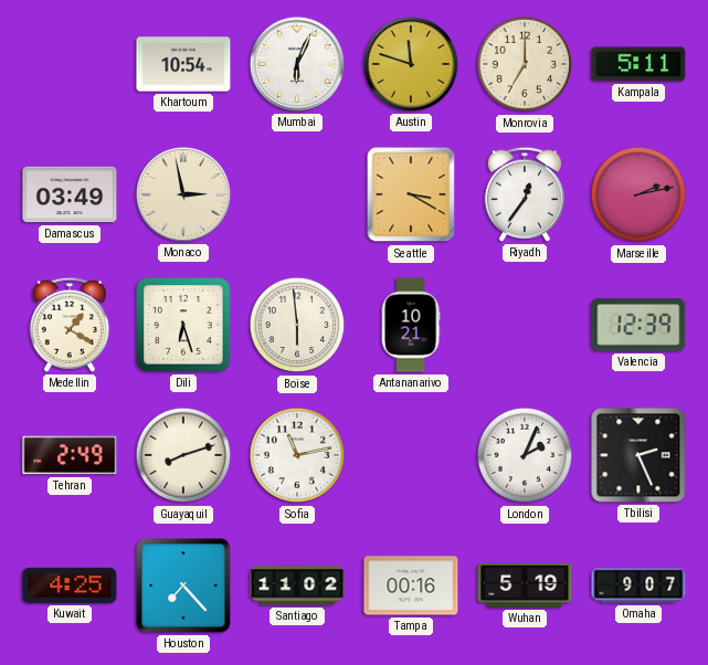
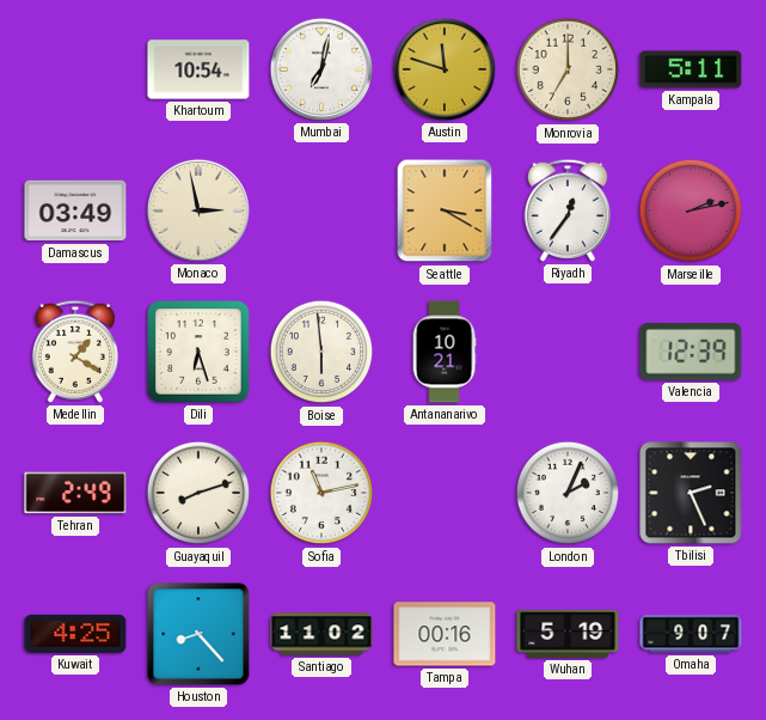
Mumbai: 6:04 -> 7:02 (321, 69)
Houston: 7:23 -> 8:23 (198, 634)
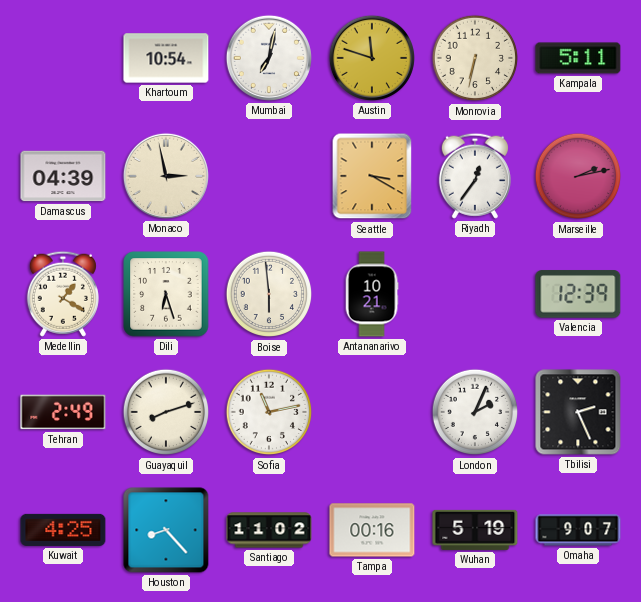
Monrovia: 7:00 -> 6:32 (475, 58)
Damascus: 03:49 -> 04:39 (63, 176)
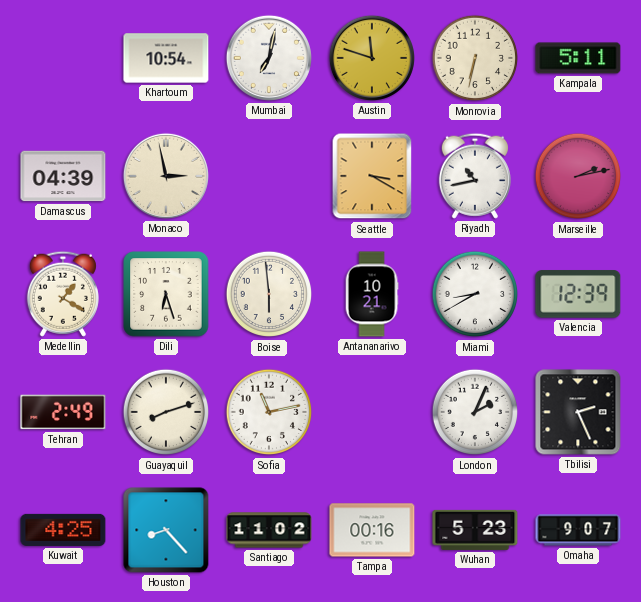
Riyadh: 12:36 -> 10:43 (475, 176)
Miami: none -> 8:40 (475, 294)
Wuhan: 5:19 -> 5:23 (475, 530)
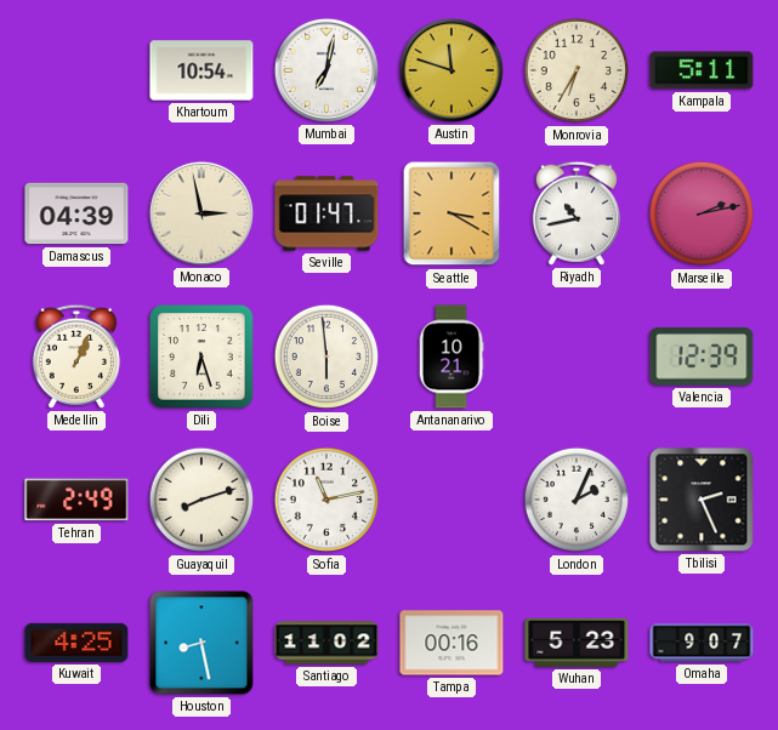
Monrovia: 6:32 -> 6:35 (577, 70)
Seville: none -> 01:47 (326, 213)
Medellin: 1:20 -> 1:04 (76, 357)
Miami: 8:40 -> none (475, 294)
Houston: 8:23 -> 8:28 (201, 643)
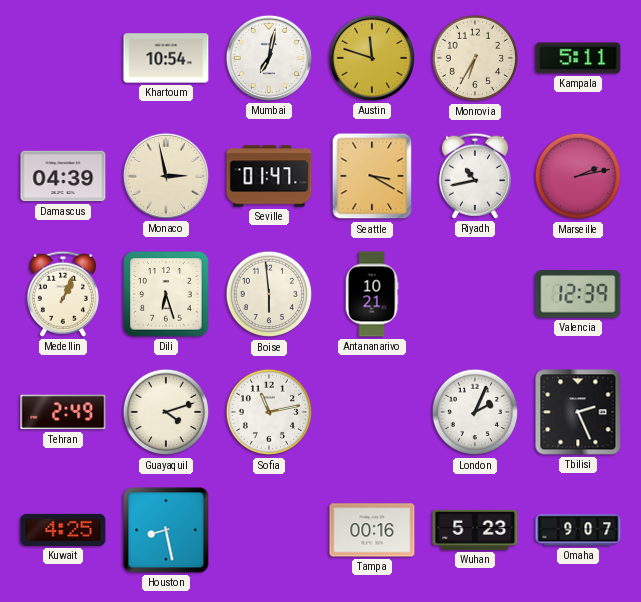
Guayaquil: 8:12 -> 4:12 (166, 412)
Santiago: 11:02 -> none (326, 643)
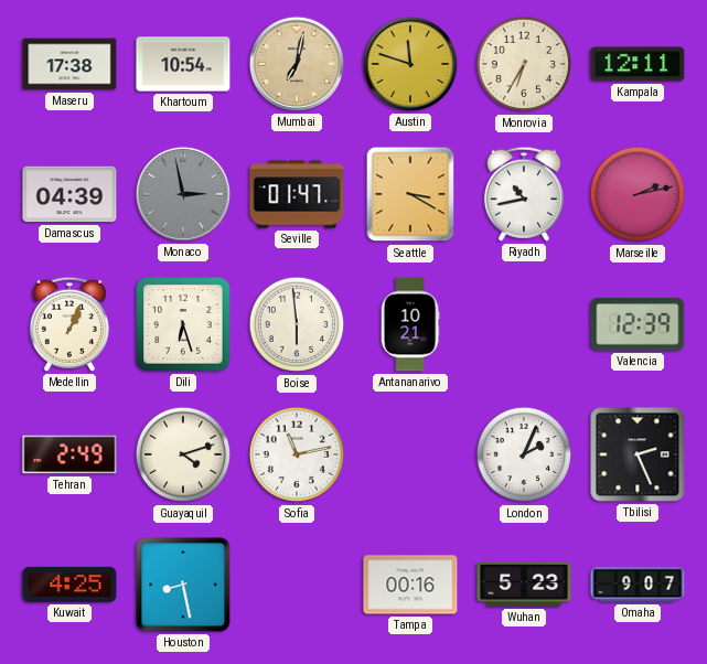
Maseru: none -> 17:38 (69, 64)
Mumbai dial: white -> champagne (297, 64)
Kampala: 5:11 -> 12:11 (638, 64)
Monaco dial: cream -> grey (183, 194)
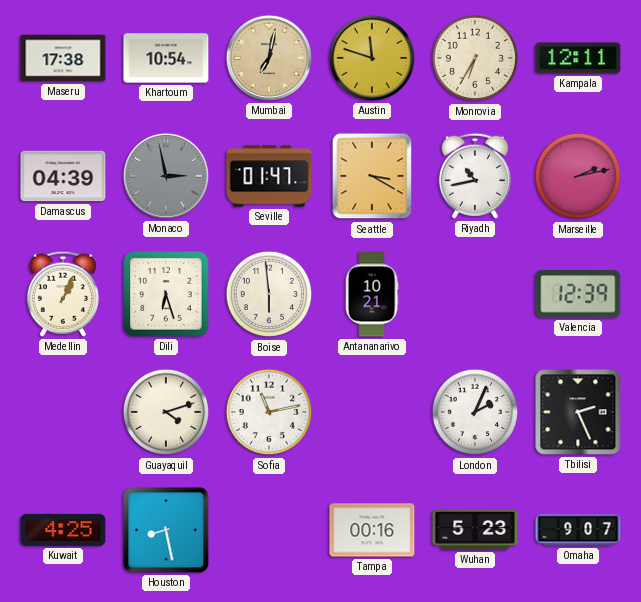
Tehran: 2:49 -> none (69, 454)
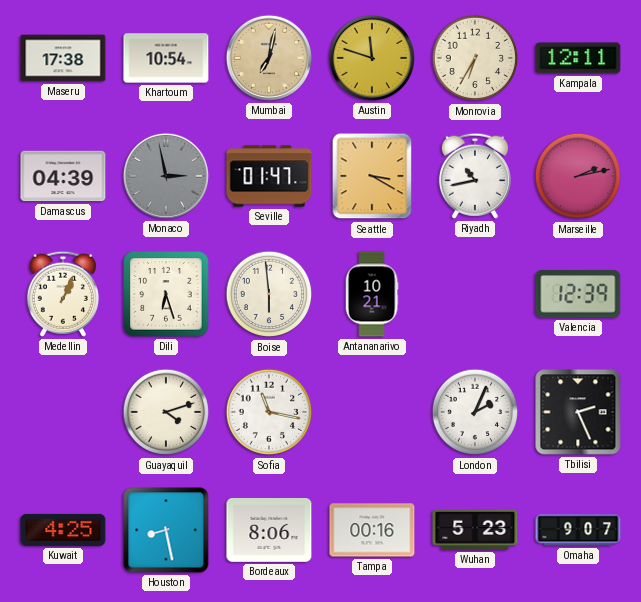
Sofia: 11:13 -> 11:17 (269, 412)
Bordeaux: none -> 8:06 (269, 531)
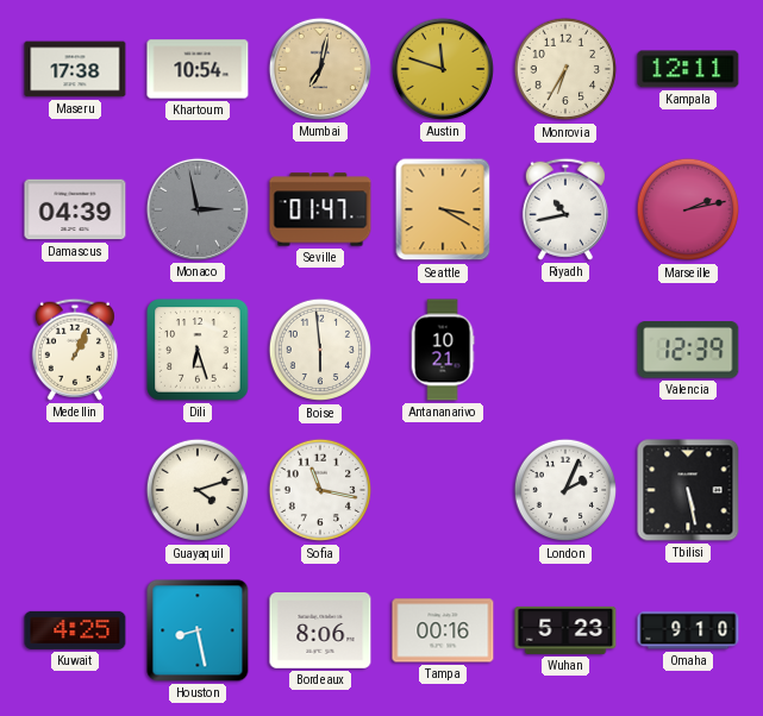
Tbilisi: 2:26 -> 5:28 (688, 490)
Omaha: 9:07 -> 9:10 (688, 630)
